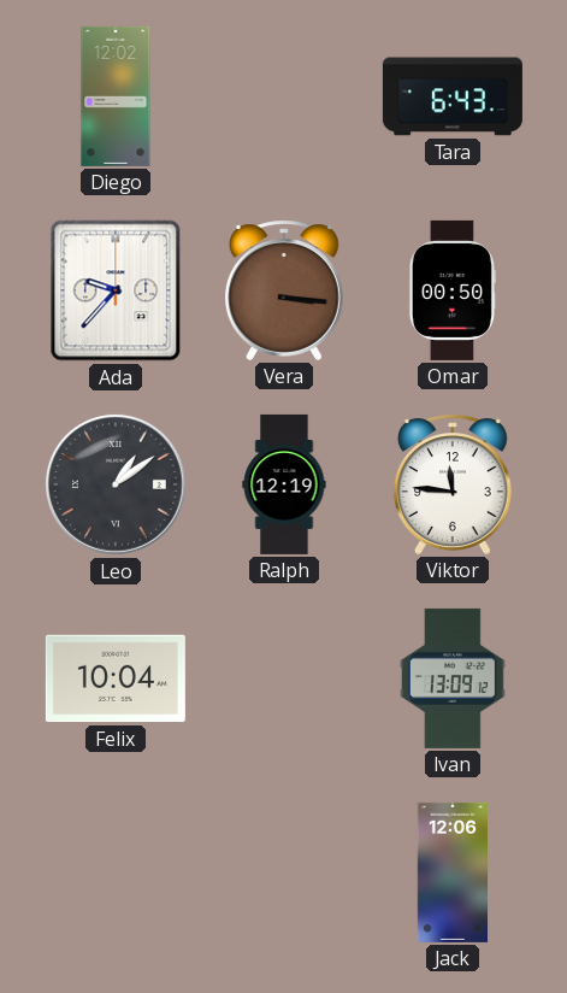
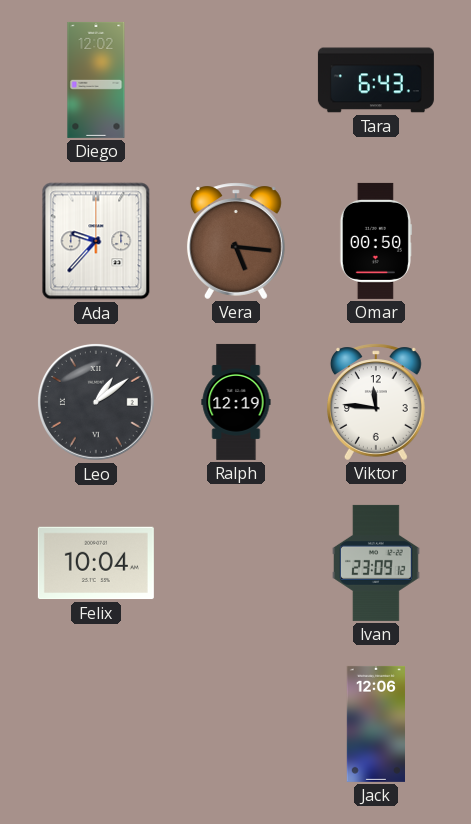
Vera: 3:16 -> 5:16 (236, 241)
Ivan: 13:09 -> 23:09 (377, 563)
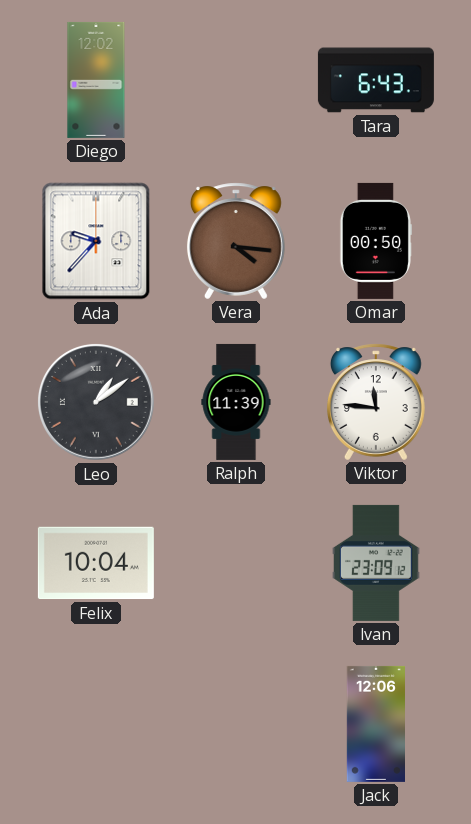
Vera: 5:16 -> 4:16 (236, 241)
Ralph: 12:19 -> 11:39 (236, 402)
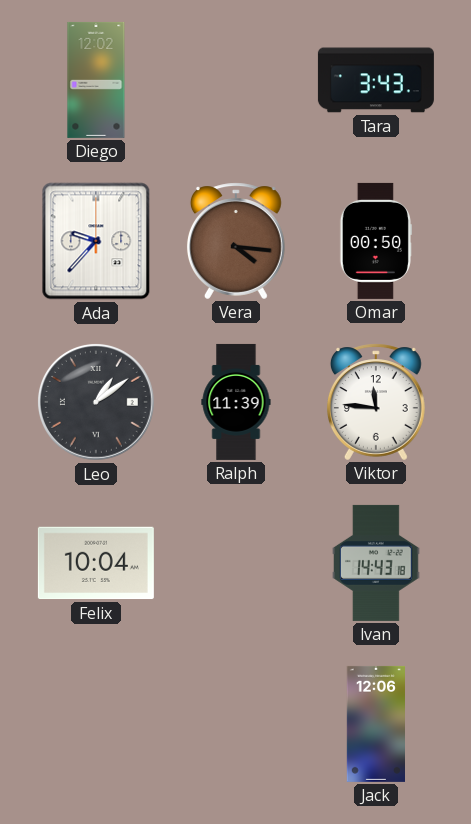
Tara: 6:43 -> 3:43 (376, 80)
Ivan: 23:09 -> 14:43 (377, 563)
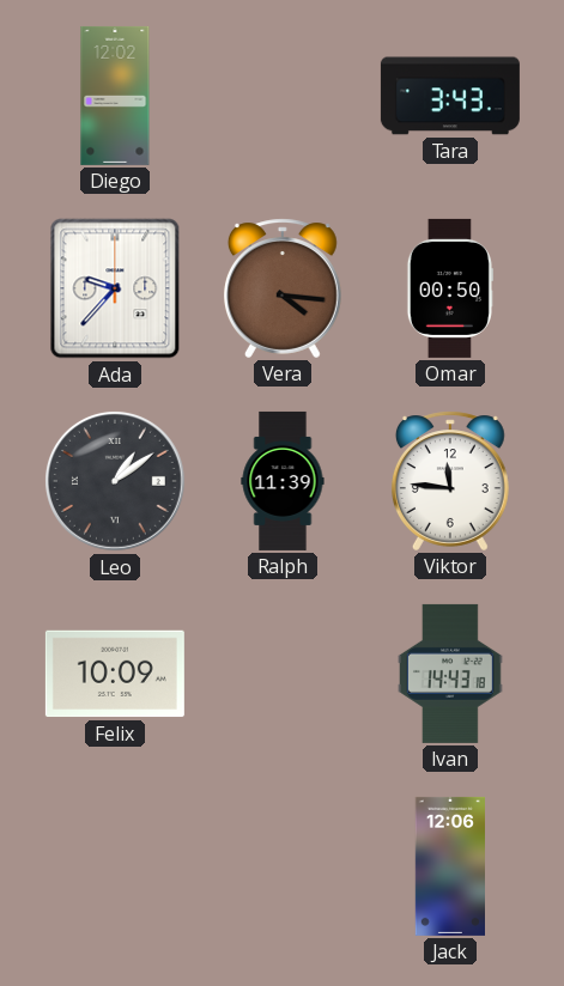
Felix: 10:04 -> 10:09 (115, 674)
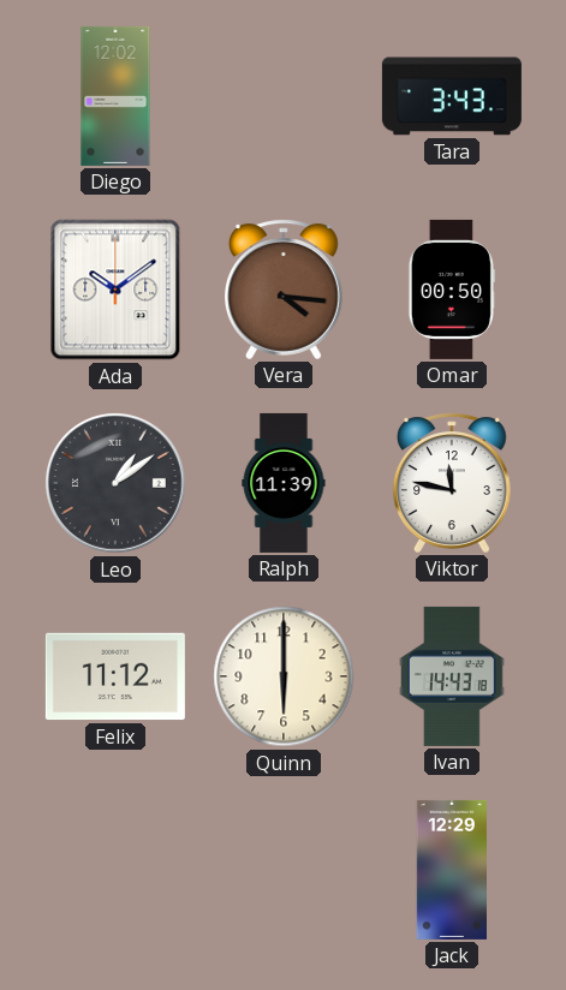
Ada: 9:37 -> 10:09 (115, 290)
Viktor: 11:46 -> 11:47 (452, 483)
Felix: 10:09 -> 11:12 (115, 676)
Quinn: none -> 6:00 (284, 676)
Jack: 12:06 -> 12:29 (451, 870)
